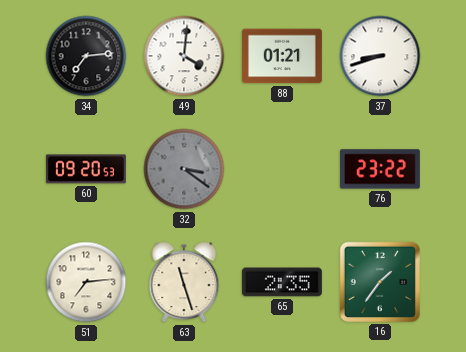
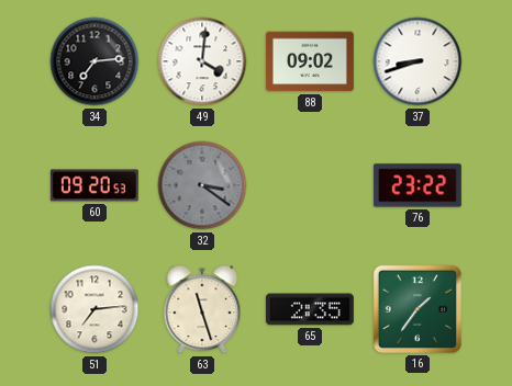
88: 01:21 -> 09:02 (310, 61)
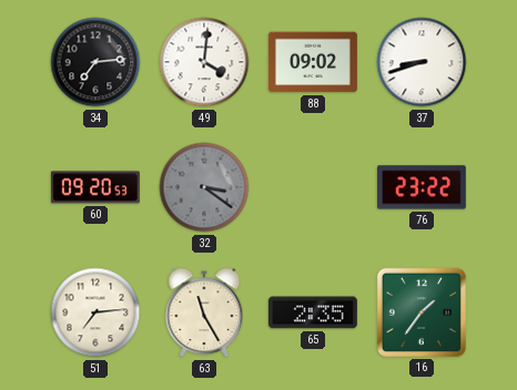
63: 11:27 -> 11:25 (204, 312)
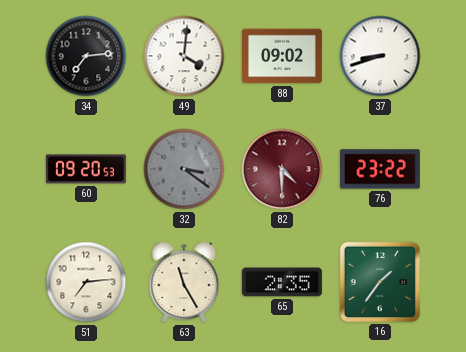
82: none -> 4:30 (282, 169)
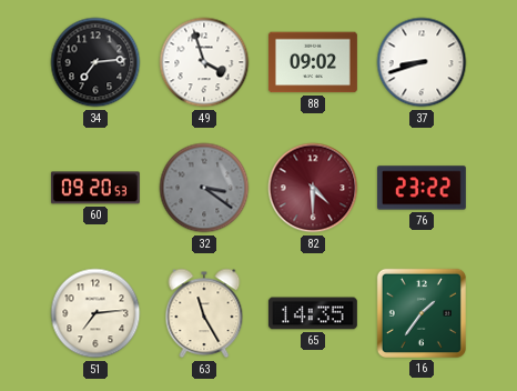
49: 4:01 -> 3:57 (204, 62)
65: 2:35 -> 14:35 (313, 313)
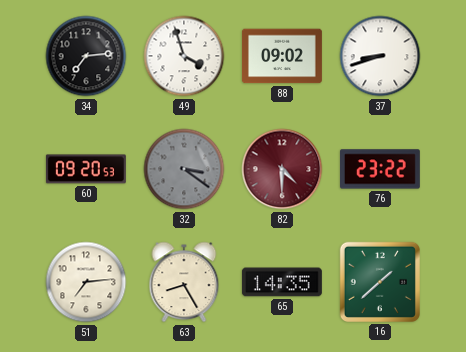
63: 11:25 -> 8:25 (184, 282)
16: 1:36 -> 1:38 (380, 282)
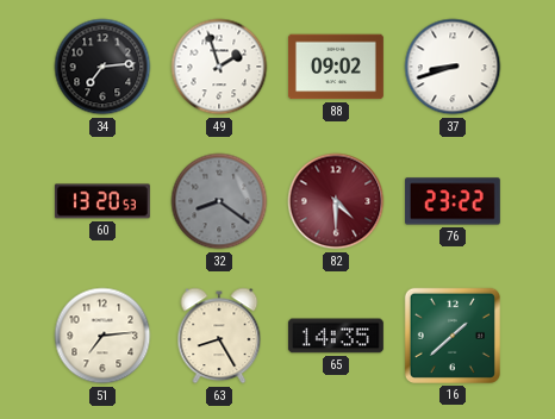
49: 3:57 -> 1:57 (219, 67)
60: 09:20 -> 13:20 (102, 201)
32: 3:21 -> 8:21 (219, 201)
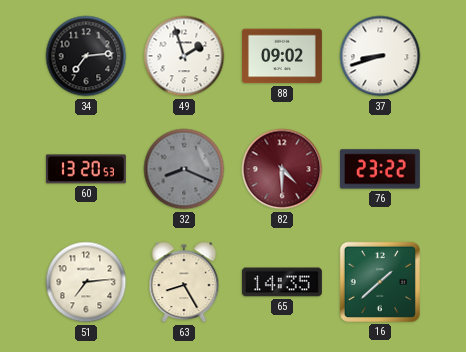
32: 8:21 -> 8:19 (184, 169)
